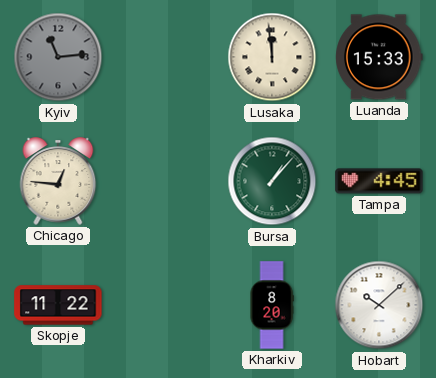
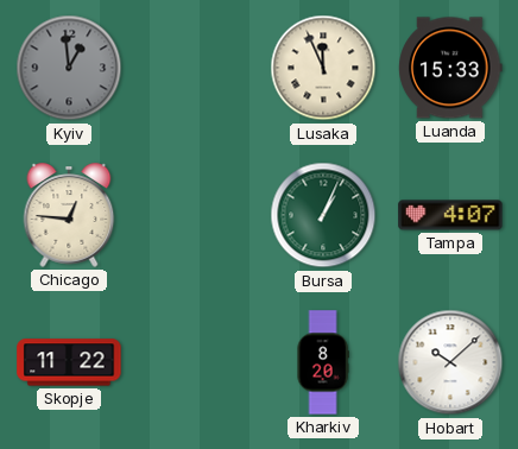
Kyiv: 11:14 -> 12:59 (69, 68)
Lusaka: 11:59 -> 11:56 (323, 68)
Bursa: 1:07 -> 1:04 (323, 215)
Tampa: 4:45 -> 4:07 (450, 215)
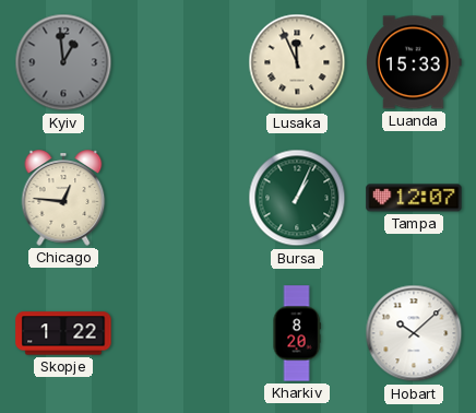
Tampa: 4:07 -> 12:07 (414, 198)
Skopje: 11:22 -> 1:22 (63, 333)
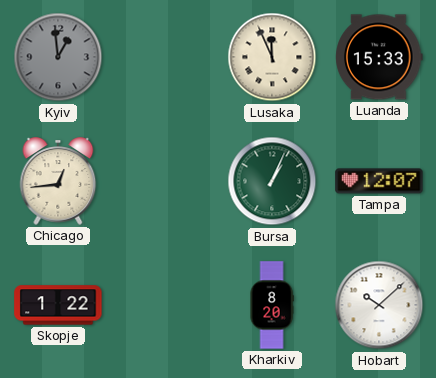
Chicago: 12:46 -> 12:44 (58, 181)
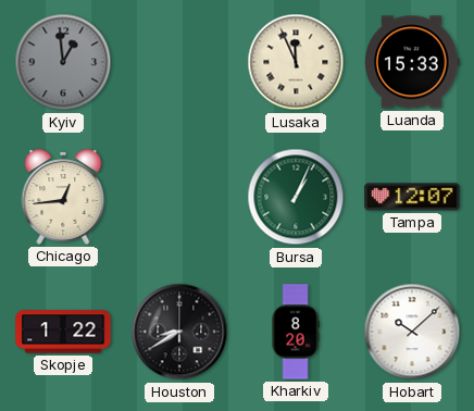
Houston: none -> 8:40 (179, 332)
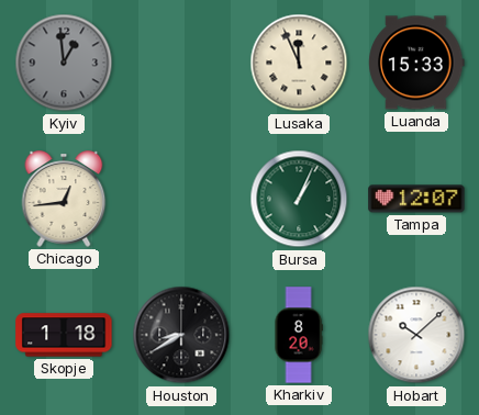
Skopje: 1:22 -> 1:18 (64, 335)
